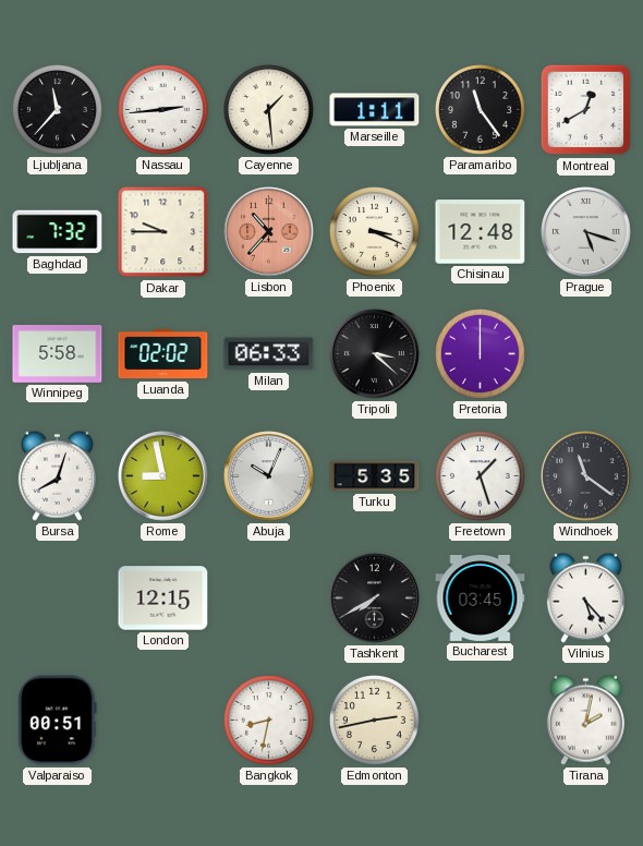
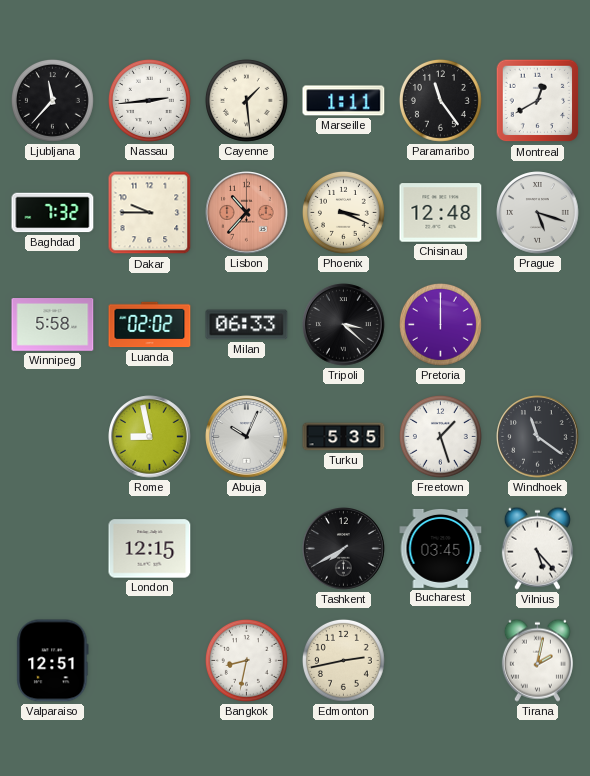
Bursa: 8:03 -> none (57, 475)
Valparaiso: 00:51 -> 12:51 (53, 661)
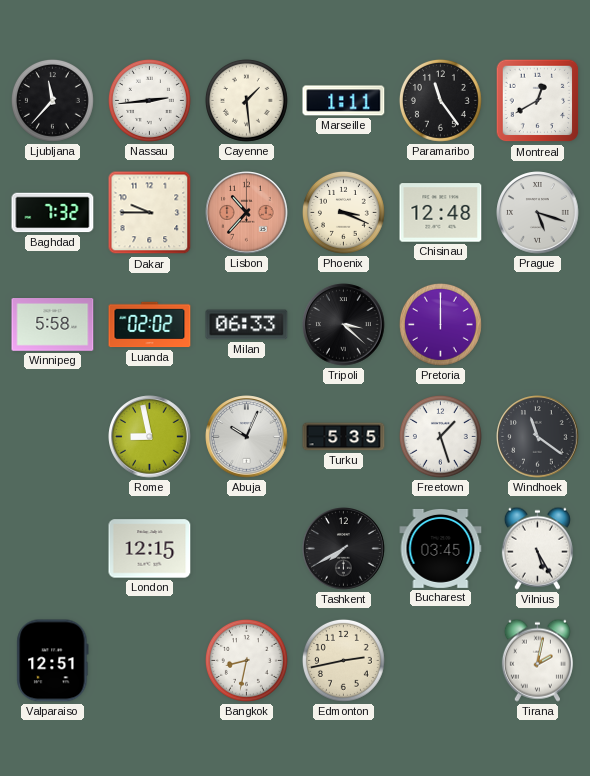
Vilnius: 5:23 -> 5:25 (537, 548)
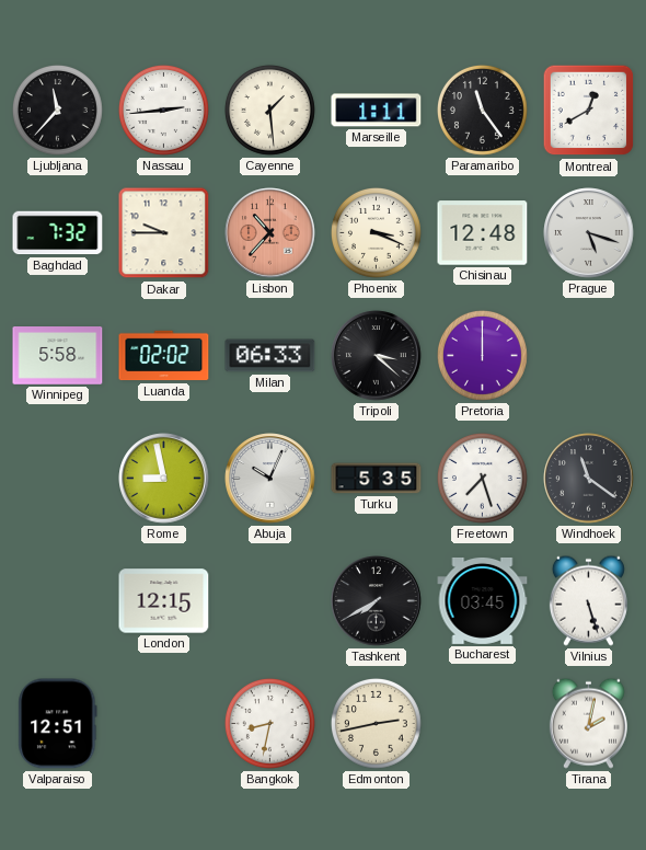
Freetown: 1:27 -> 7:27 (482, 478)
Vilnius: 5:25 -> 5:27 (588, 600)
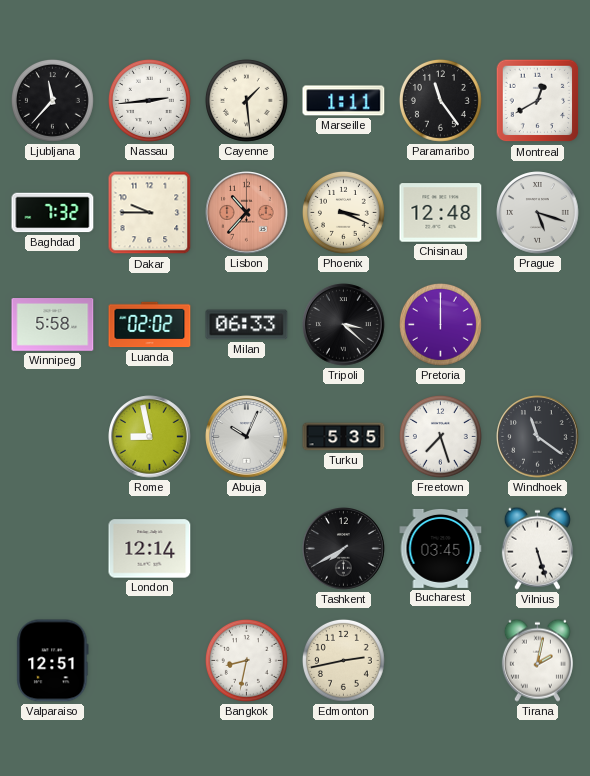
London: 12:15 -> 12:14 (150, 549)
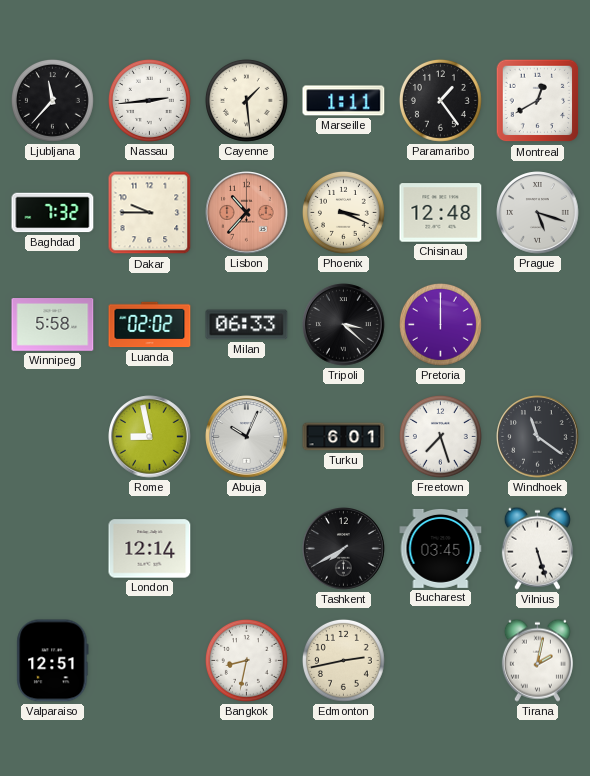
Paramaribo: 11:24 -> 1:24 (440, 100)
Turku: 5:35 -> 6:01 (344, 437)
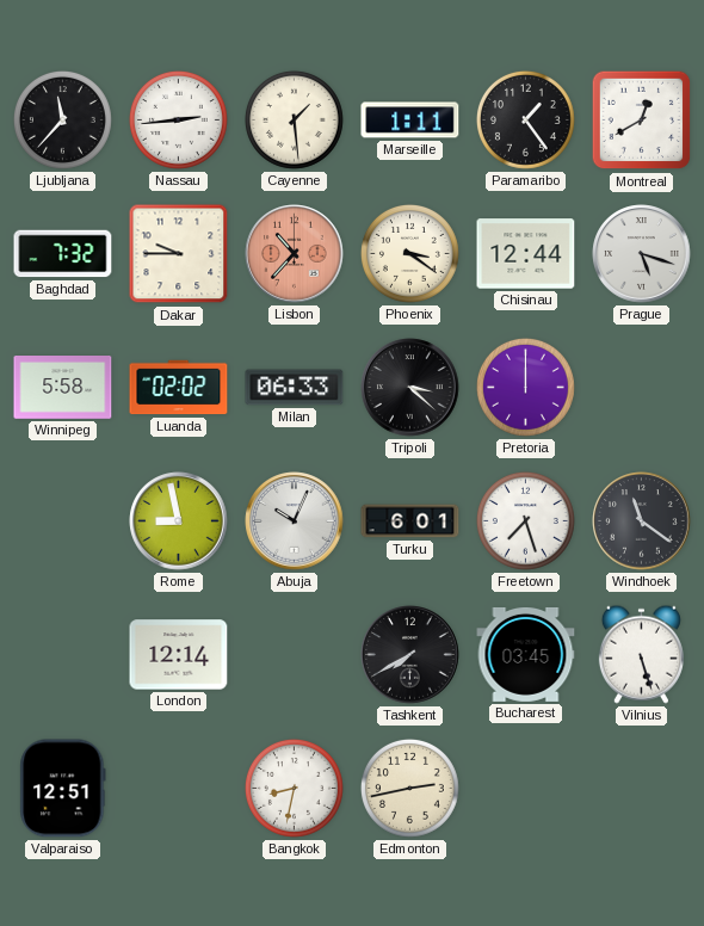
Phoenix: 3:19 -> 3:21 (409, 253)
Chisinau: 12:48 -> 12:44 (526, 254)
Tirana: 2:02 -> none (537, 660)
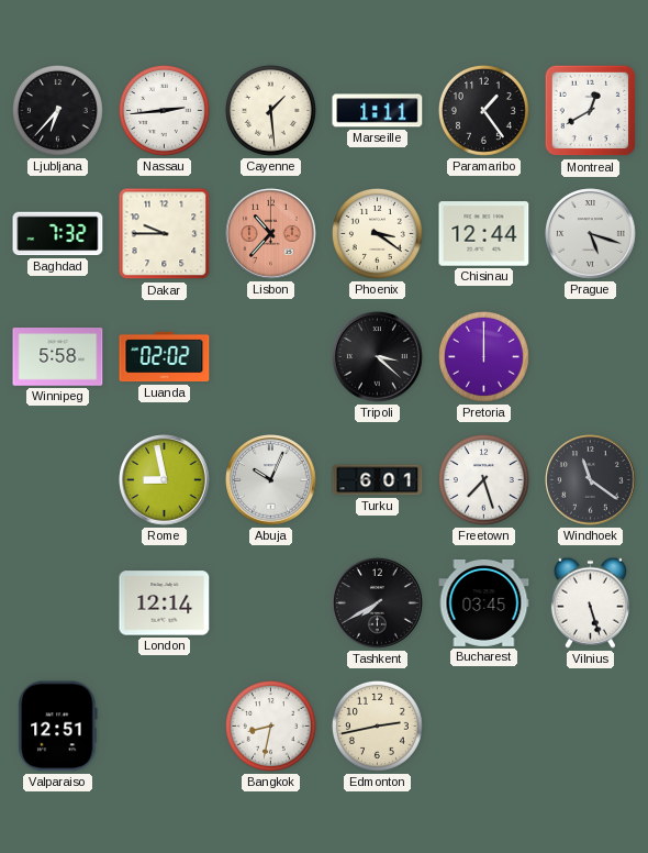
Ljubljana: 11:37 -> 6:37 (57, 110)
Milan: 06:33 -> none (295, 388)
